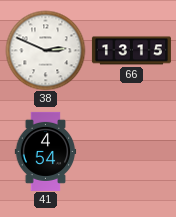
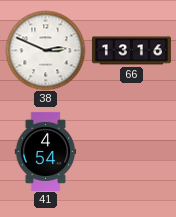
66: 13:15 -> 13:16 (131, 51)
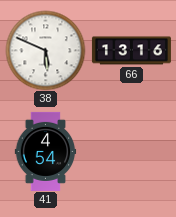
38: 2:49 -> 5:49 (45, 50)
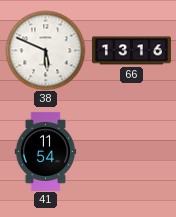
41: 4:54 -> 11:54 (46, 151)
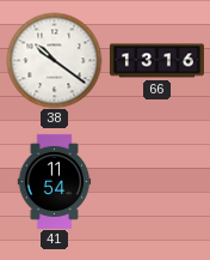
38: 5:49 -> 10:21 (54, 60)
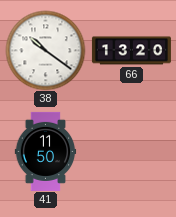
66: 13:16 -> 13:20 (131, 51)
41: 11:54 -> 11:50 (46, 151)
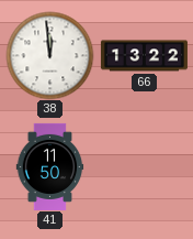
38: 10:21 -> 11:59 (49, 55)
66: 13:20 -> 13:22 (144, 56)
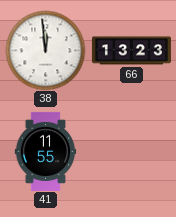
66: 13:22 -> 13:23 (131, 51)
41: 11:50 -> 11:55 (46, 151)
